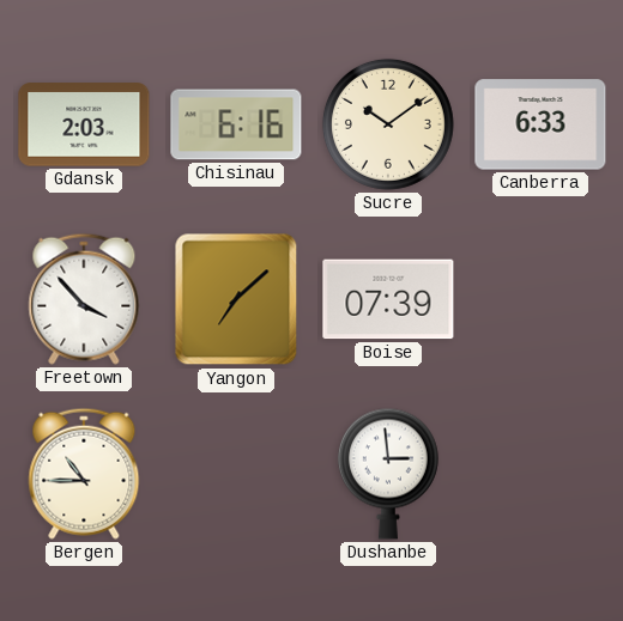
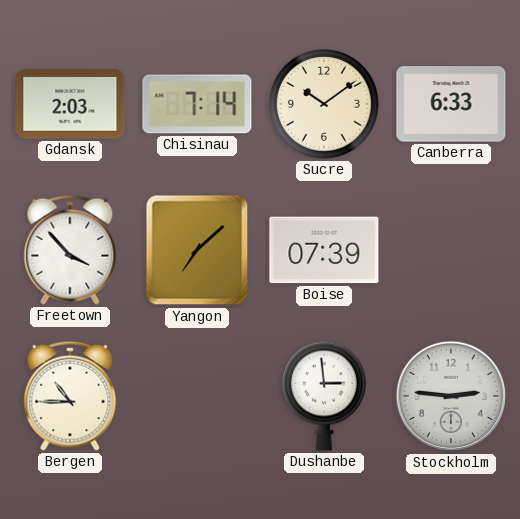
Chisinau: 6:16 -> 7:14 (197, 104)
Stockholm: none -> 2:46 (451, 396)
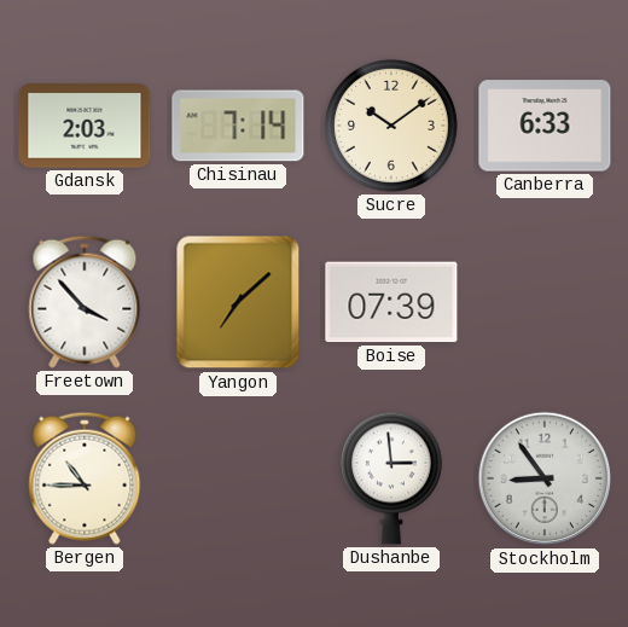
Stockholm: 2:46 -> 8:54 (545, 478)
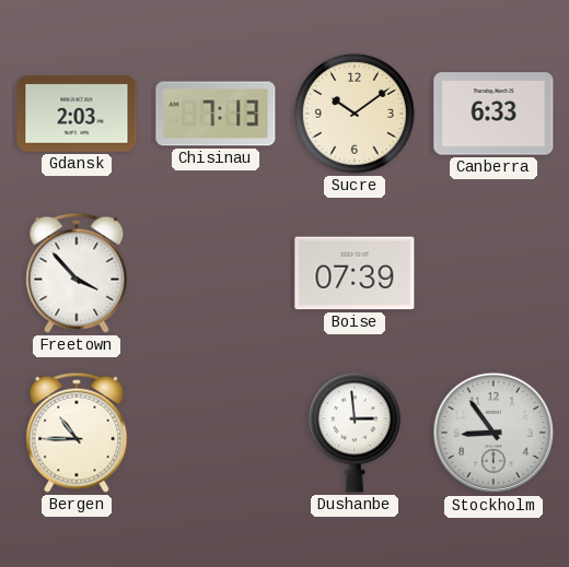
Chisinau: 7:14 -> 7:13 (216, 114)
Yangon: 7:08 -> none (238, 302)
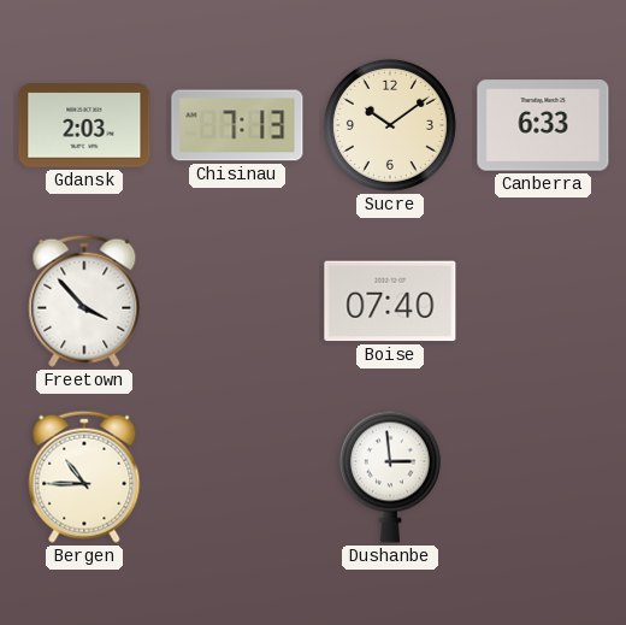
Boise: 07:39 -> 07:40 (390, 301)
Stockholm: 8:54 -> none (493, 433)
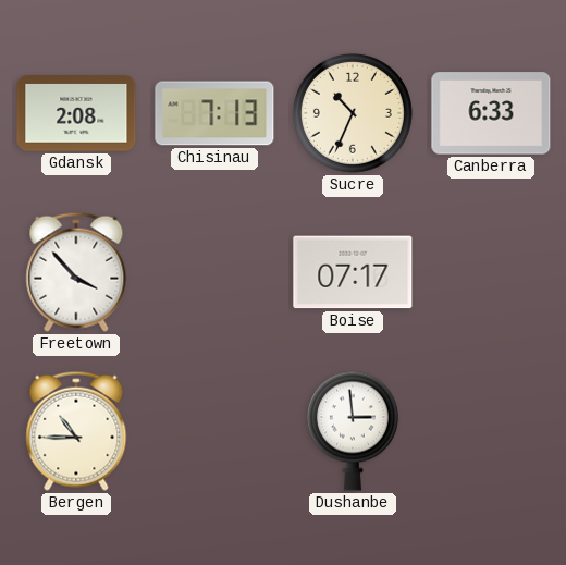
Gdansk: 2:03 -> 2:08 (76, 113)
Sucre: 10:09 -> 10:34 (353, 113)
Boise: 07:40 -> 07:17 (353, 272)
